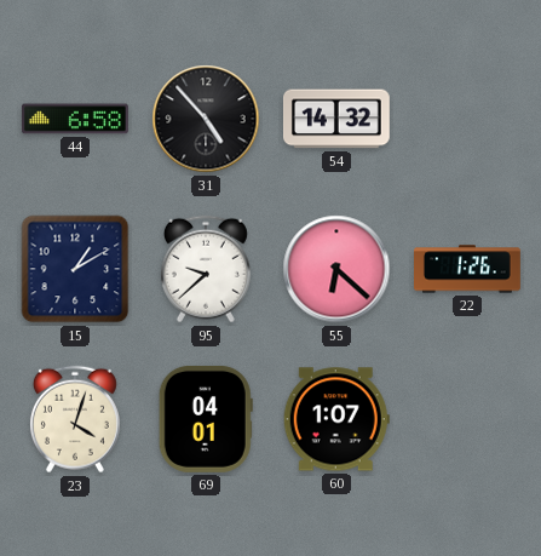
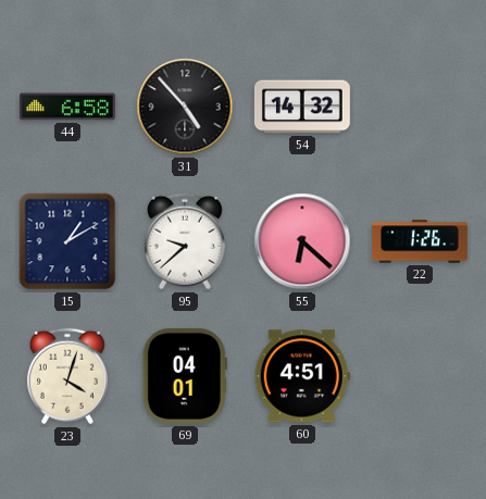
60: 1:07 -> 4:51 (302, 376)
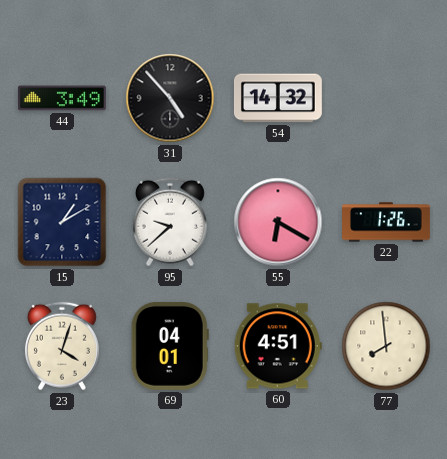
44: 6:58 -> 3:49 (62, 98)
55: 6:22 -> 6:20 (278, 222)
77: none -> 7:59 (386, 346)
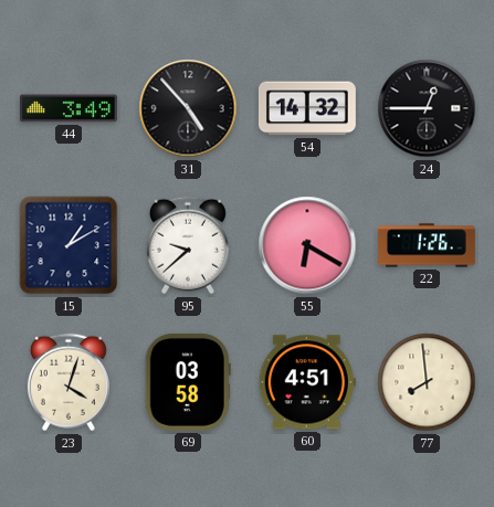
24: none -> 12:45 (427, 108)
69: 04:01 -> 03:58 (188, 382)
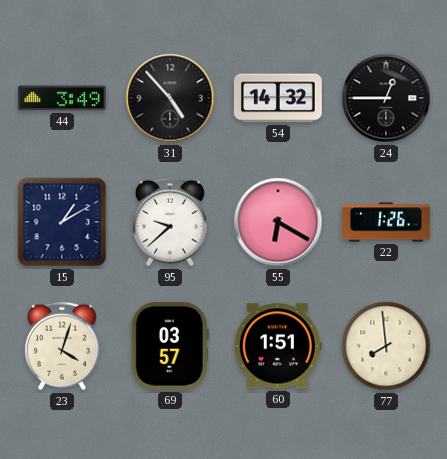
69: 03:58 -> 03:57 (170, 346)
60: 4:51 -> 1:51 (278, 346)
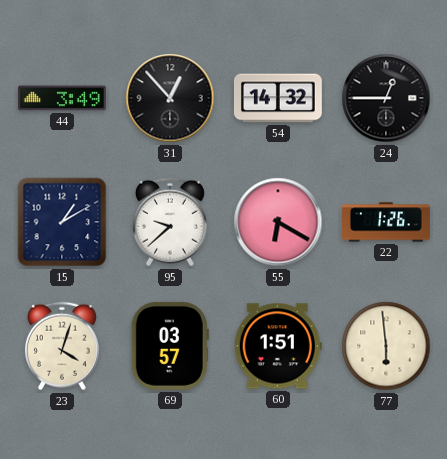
31: 4:53 -> 12:53 (170, 98)
77: 7:59 -> 5:59 (386, 346)
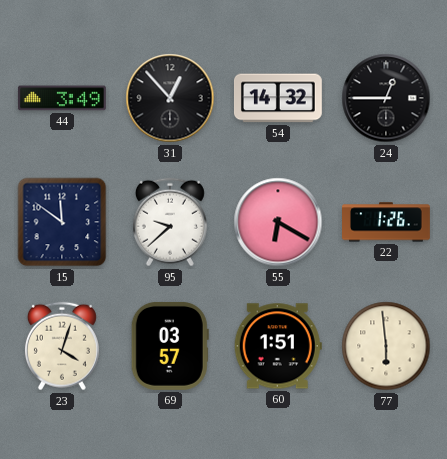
15: 1:10 -> 11:51 (62, 222)
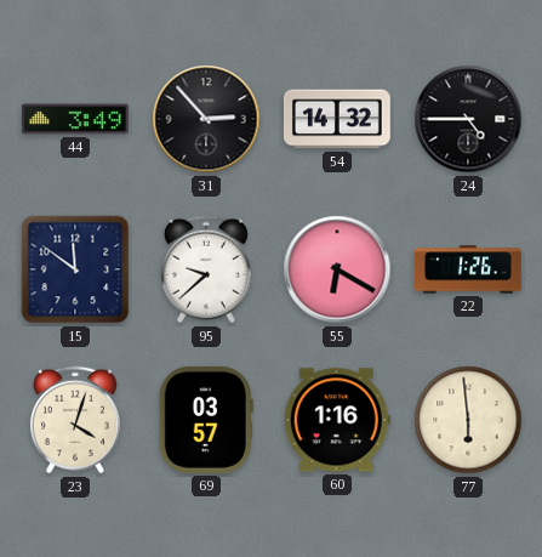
31: 12:53 -> 2:53 (206, 119)
24: 12:45 -> 4:45 (468, 119)
60: 1:51 -> 1:16 (337, 420)
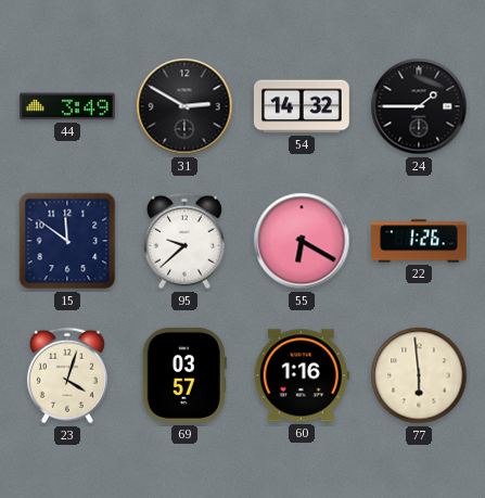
31: 2:53 -> 2:50 (184, 106)
24: 4:45 -> 1:45 (419, 106)
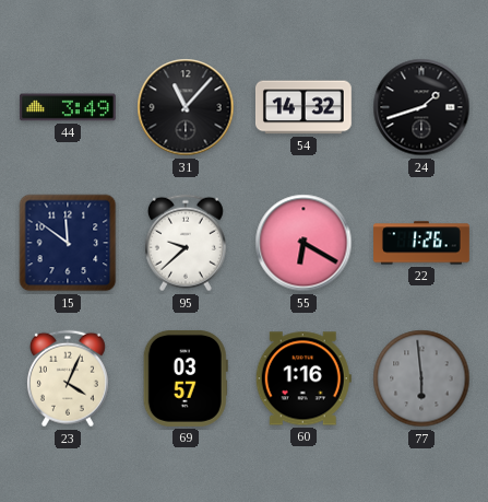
31: 2:50 -> 11:07 (186, 107)
24: 1:45 -> 1:42 (421, 107)
23: 4:03 -> 4:04 (68, 378)
77 dial: cream -> grey (421, 378)
